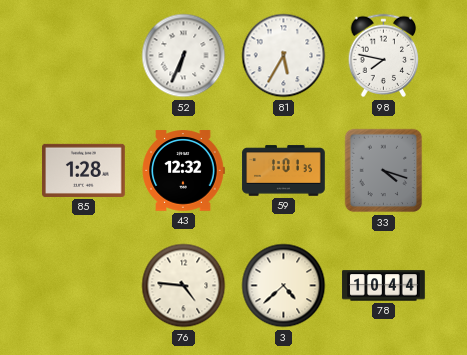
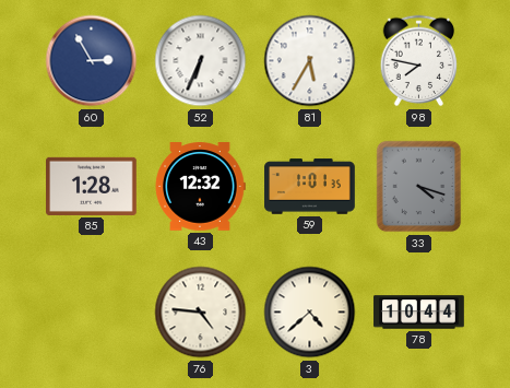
60: none -> 2:55 (92, 61)
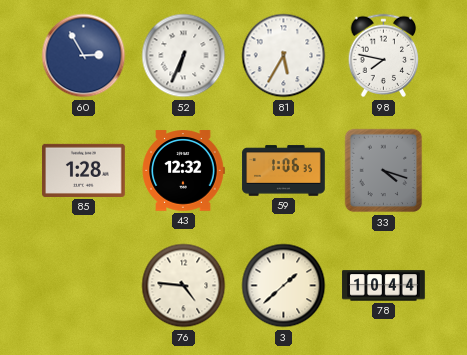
59: 1:01 -> 1:06 (284, 171)
3: 4:38 -> 1:38 (284, 286)
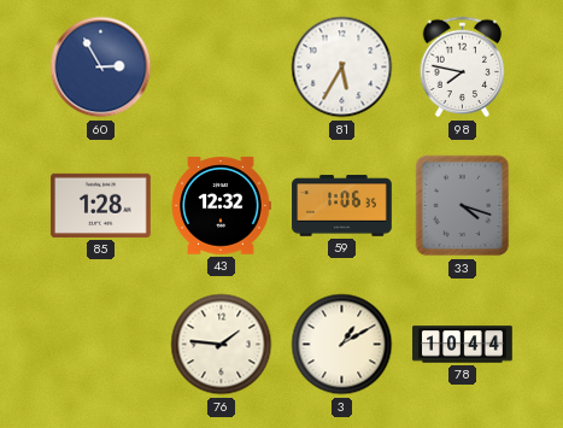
52: 6:34 -> none (184, 56)
76: 4:46 -> 1:46 (222, 345)
3: 1:38 -> 1:10 (342, 345)
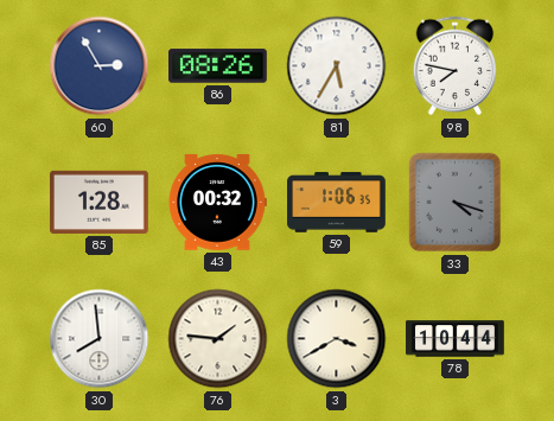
86: none -> 08:26 (218, 66)
43: 12:32 -> 00:32 (217, 203)
30: none -> 7:59 (100, 339)
3: 1:10 -> 3:40 (337, 339)
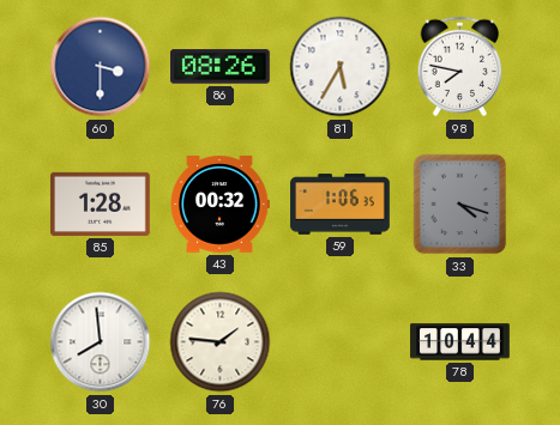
60: 2:55 -> 3:30 (101, 67)
3: 3:40 -> none (337, 339)
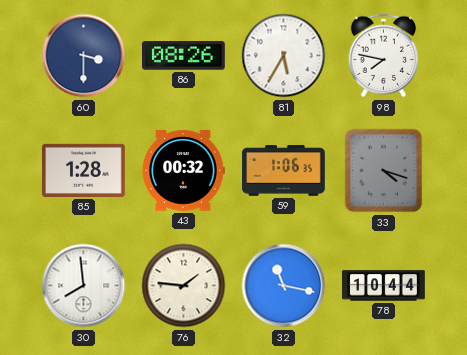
32: none -> 11:17 (284, 286)
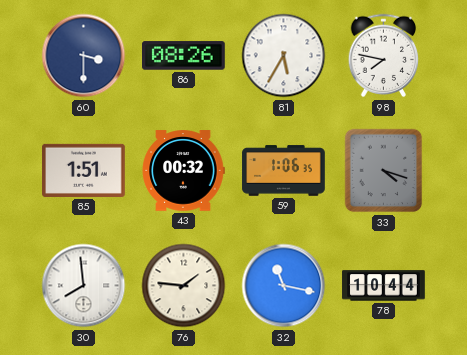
85: 1:28 -> 1:51 (84, 170)
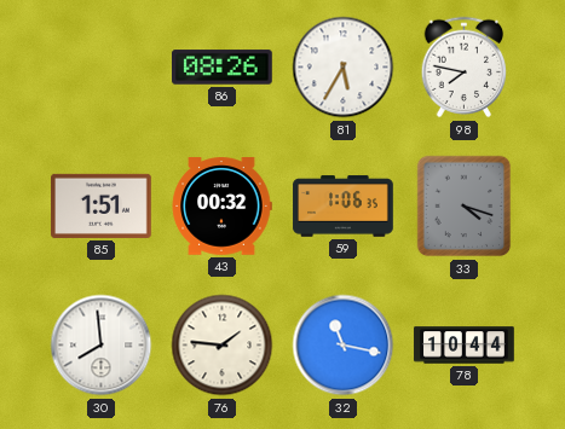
60: 3:30 -> none (84, 56)
